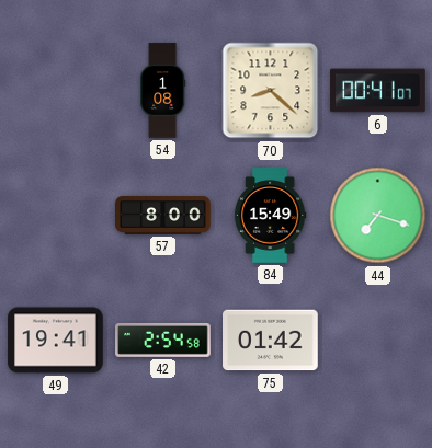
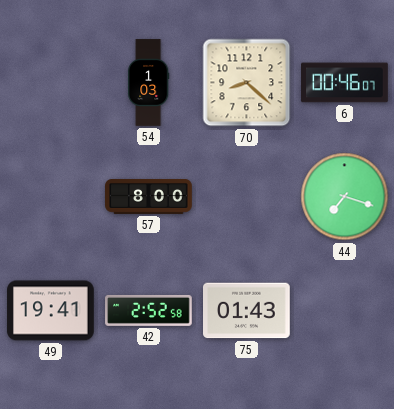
54: 1:08 -> 1:03 (149, 83)
6: 00:41 -> 00:46 (345, 83)
84: 15:49 -> none (270, 216)
42: 2:54 -> 2:52 (149, 310)
75: 01:42 -> 01:43 (247, 311)
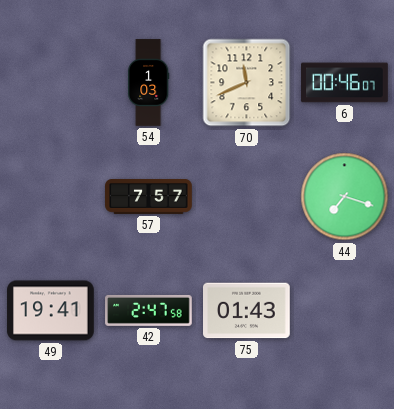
70: 8:22 -> 11:41 (247, 83)
57: 8:00 -> 7:57 (149, 197)
42: 2:52 -> 2:47 (149, 310)
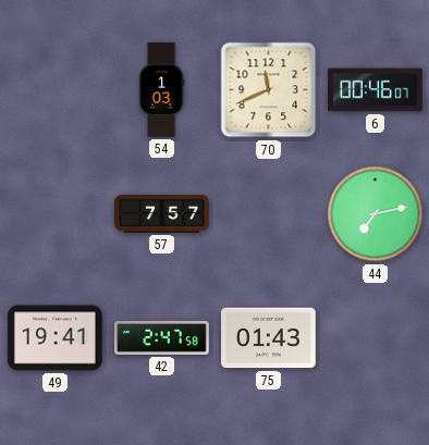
44: 7:18 -> 7:13 (376, 214)
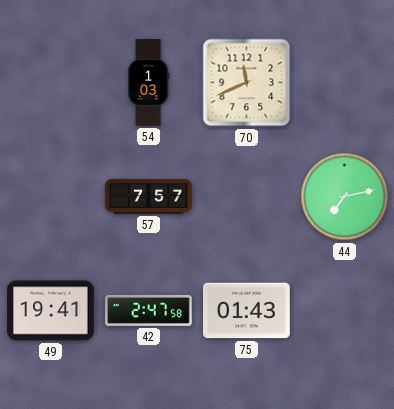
6: 00:46 -> none (376, 90)
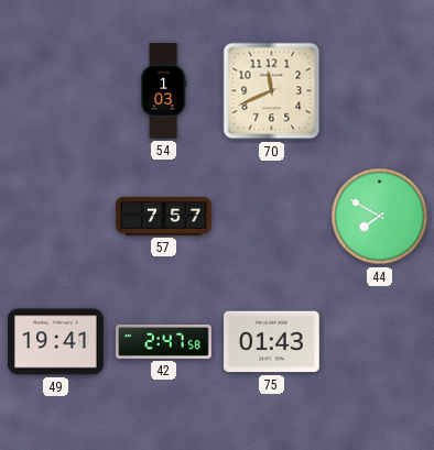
44: 7:13 -> 7:50 (380, 217)
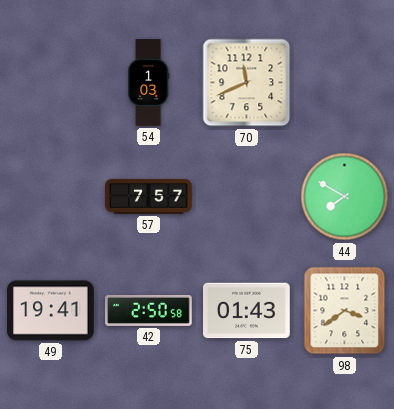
42: 2:47 -> 2:50 (149, 310)
98: none -> 3:39 (345, 311)
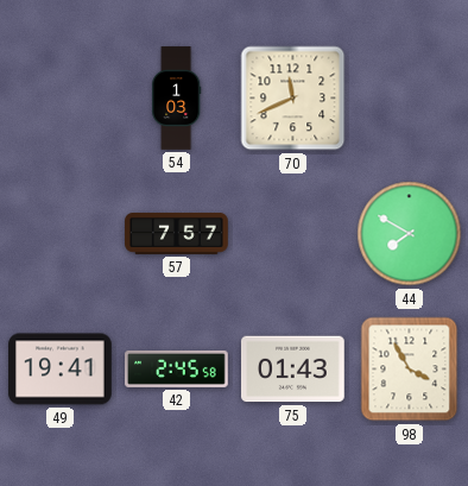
42: 2:50 -> 2:45 (177, 368)
98: 3:39 -> 3:55 (410, 370)
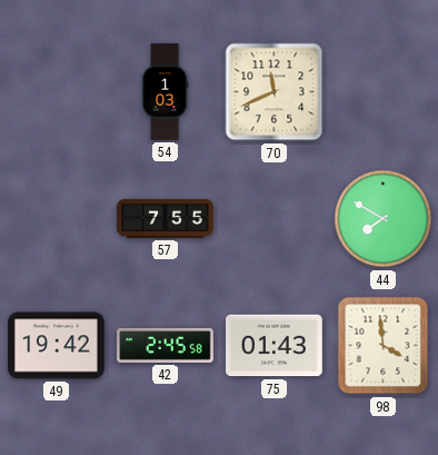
57: 7:57 -> 7:55 (166, 219)
49: 19:41 -> 19:42 (57, 346)
98: 3:55 -> 3:59 (384, 346)
